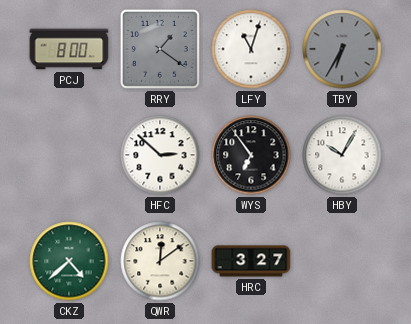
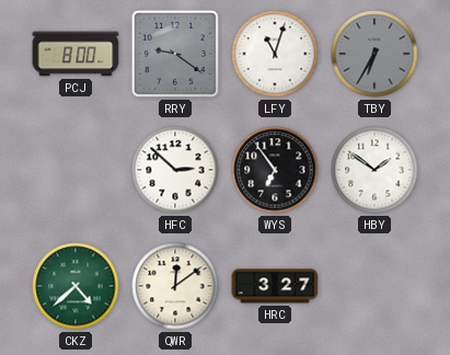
RRY: 1:21 -> 9:21 (175, 54)
HBY: 10:05 -> 1:51 (374, 170)
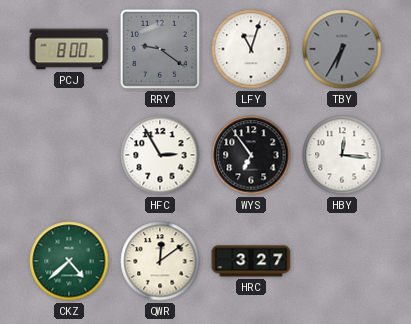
HFC: 2:52 -> 2:55 (160, 155)
HBY: 1:51 -> 12:16 (342, 155)
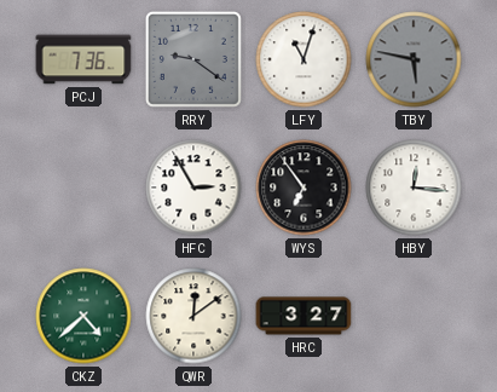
PCJ: 8:00 -> 7:36 (83, 59)
TBY: 6:35 -> 5:47 (414, 59)
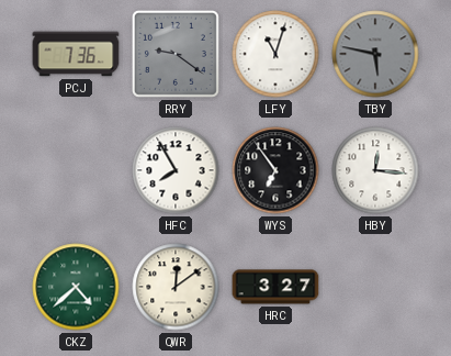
HFC: 2:55 -> 7:55 (176, 170)
